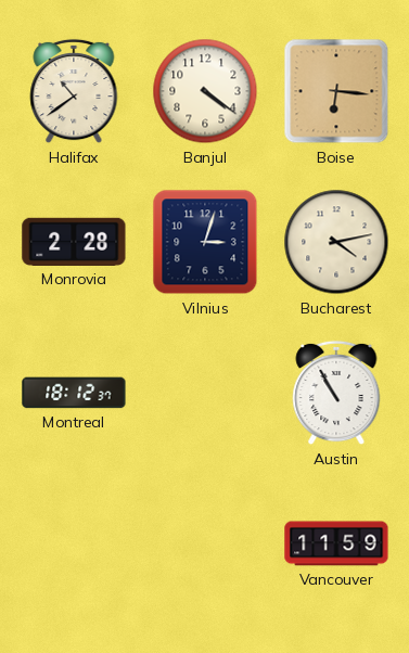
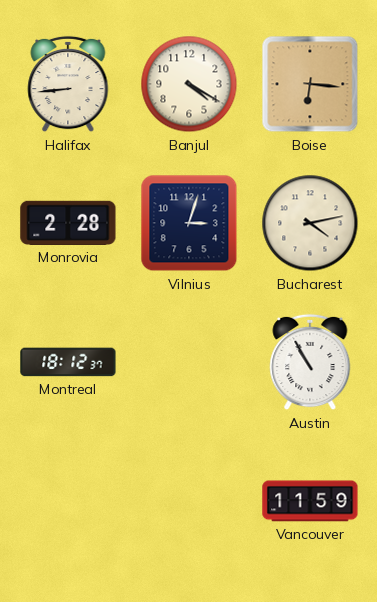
Halifax: 10:39 -> 8:44 (68, 84)
Banjul: 4:21 -> 4:20 (189, 84)
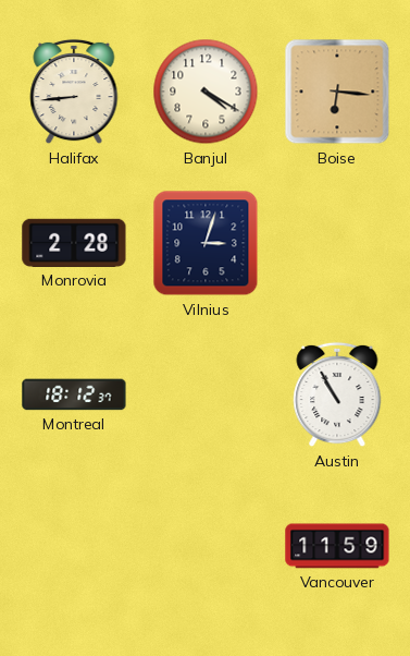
Bucharest: 4:13 -> none (310, 223)
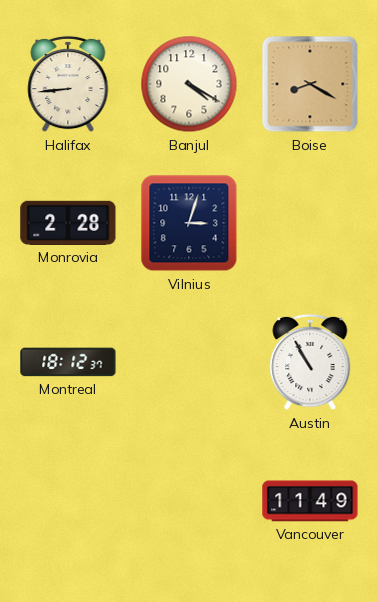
Boise: 6:16 -> 8:20 (310, 84)
Vancouver: 11:59 -> 11:49 (310, 501)
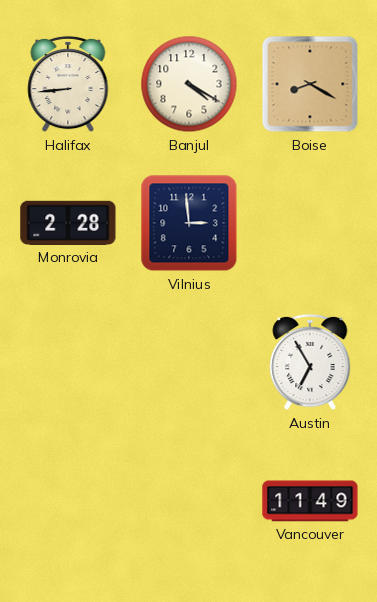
Vilnius: 3:03 -> 2:59 (189, 223)
Montreal: 18:12 -> none (68, 362)
Austin: 10:55 -> 6:55 (310, 362)
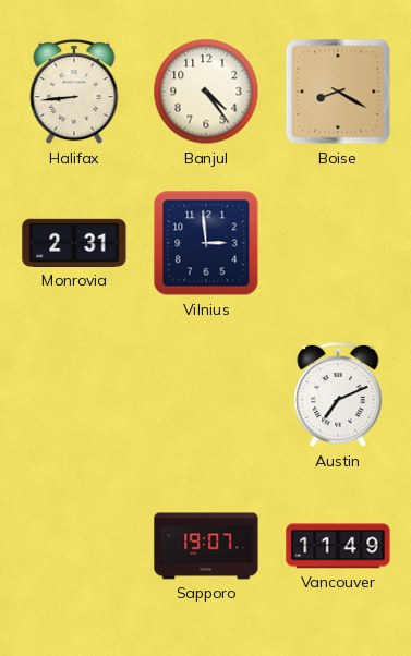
Banjul: 4:20 -> 4:24 (206, 92)
Monrovia: 2:28 -> 2:31 (74, 243)
Austin: 6:55 -> 7:11 (338, 394)
Sapporo: none -> 19:07 (206, 546)
